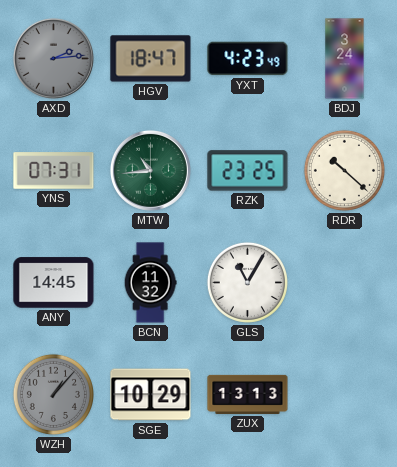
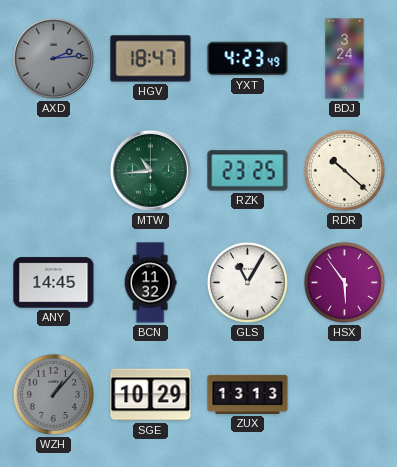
YNS: 07:31 -> none (54, 171)
HSX: none -> 5:54 (344, 282)
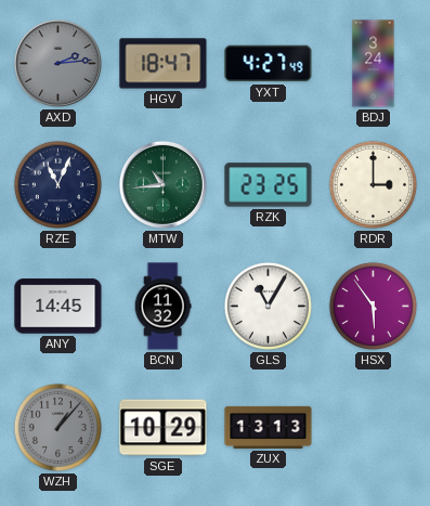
YXT: 4:23 -> 4:27 (269, 64)
RZE: none -> 11:04 (57, 184)
RDR: 10:22 -> 3:00 (373, 184)
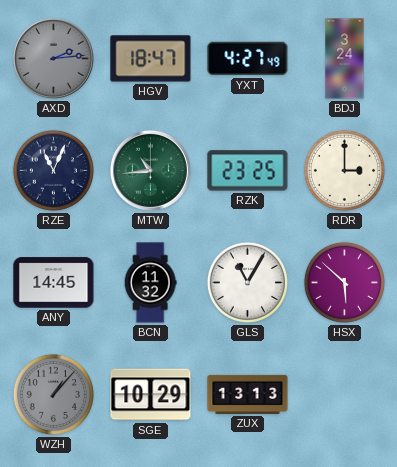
HSX: 5:54 -> 5:52 (344, 282)
